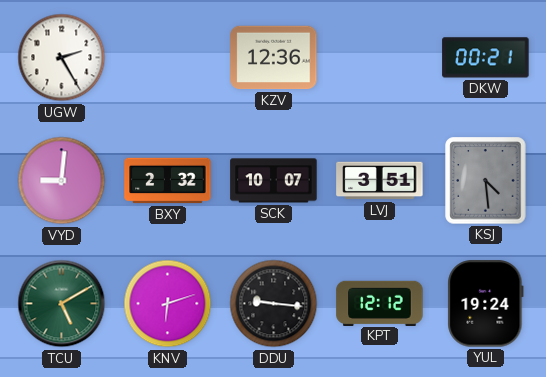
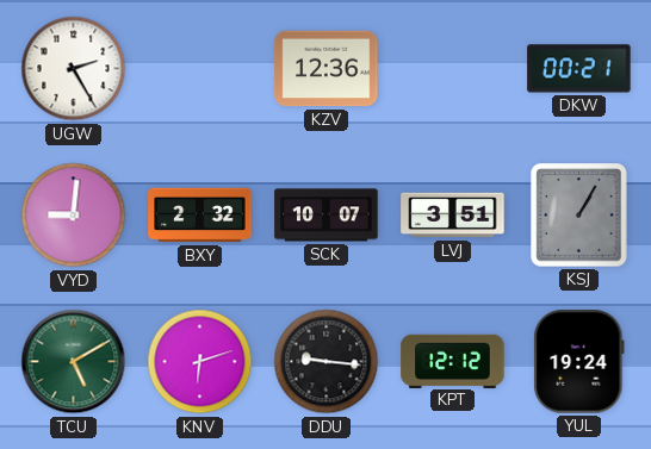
KSJ: 4:29 -> 1:05 (579, 216)
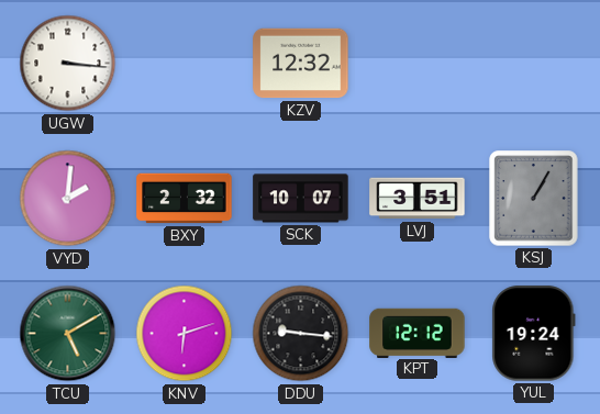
UGW: 2:25 -> 3:16 (68, 64)
KZV: 12:36 -> 12:32 (301, 64)
DKW: 00:21 -> none (579, 69)
VYD: 9:01 -> 2:01 (68, 199)
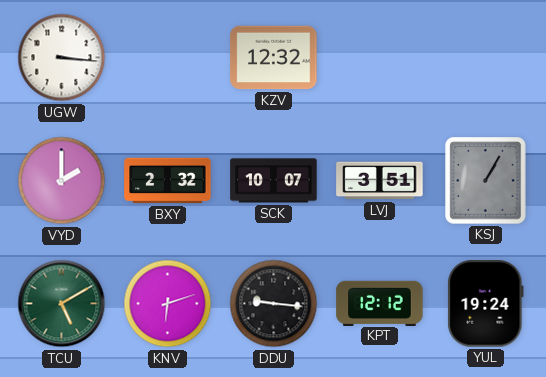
VYD: 2:01 -> 2:00 (62, 181)
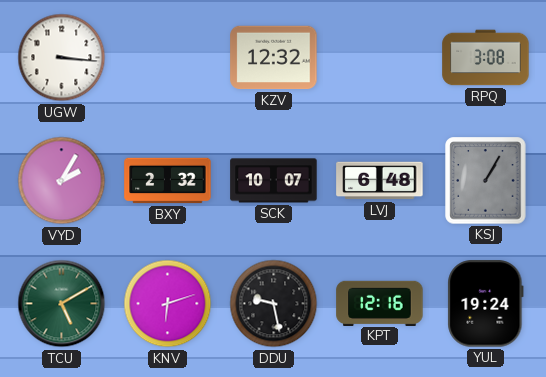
RPQ: none -> 3:08 (486, 58)
VYD: 2:00 -> 2:05 (62, 181)
LVJ: 3:51 -> 6:48 (380, 181)
DDU: 9:16 -> 9:28 (274, 304)
KPT: 12:12 -> 12:16 (380, 303)
